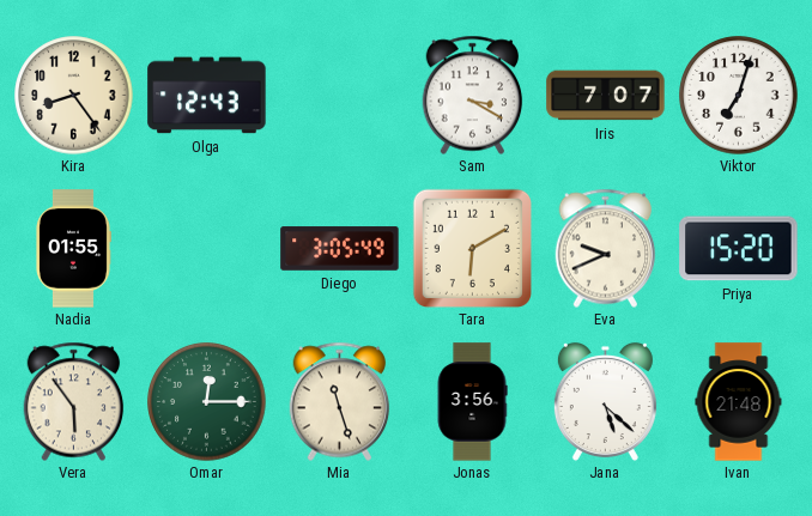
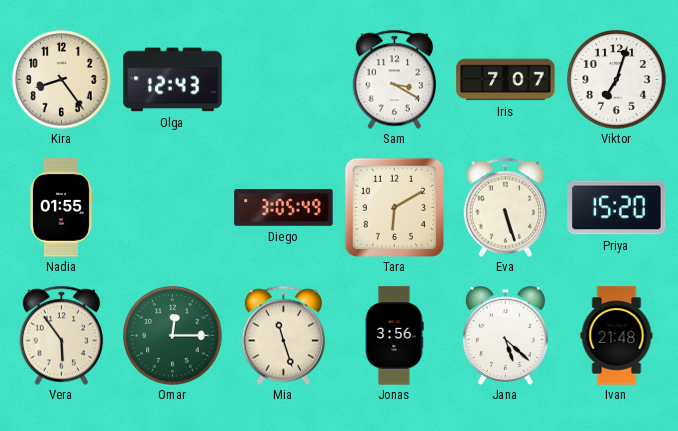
Eva: 9:41 -> 5:27 (506, 207)
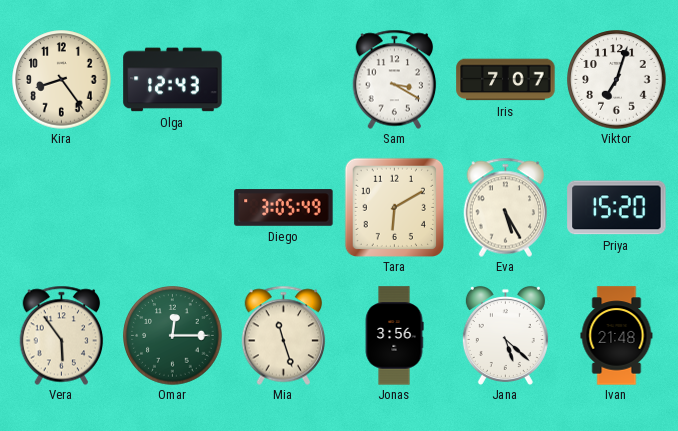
Nadia: 01:55 -> none (61, 208)
Eva: 5:27 -> 5:25 (506, 207)
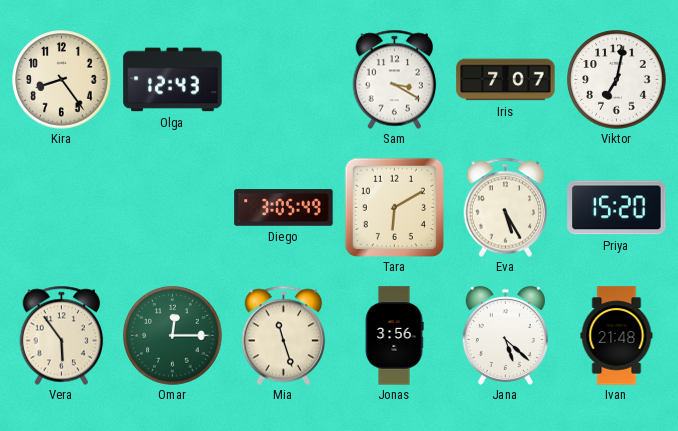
Viktor: 7:03 -> 7:02 (617, 80)
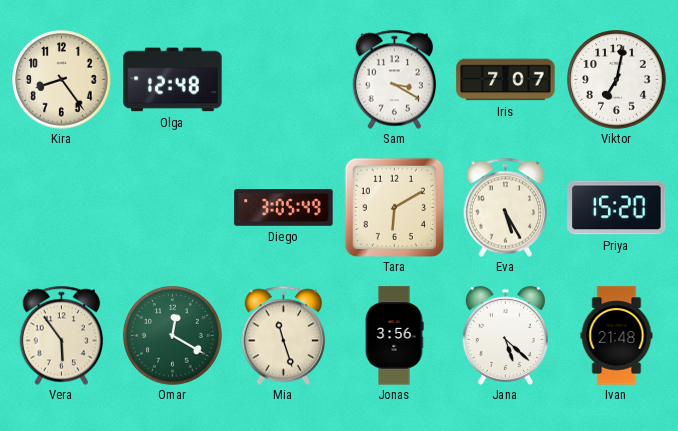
Olga: 12:43 -> 12:48 (173, 80)
Omar: 12:15 -> 12:20 (173, 336)
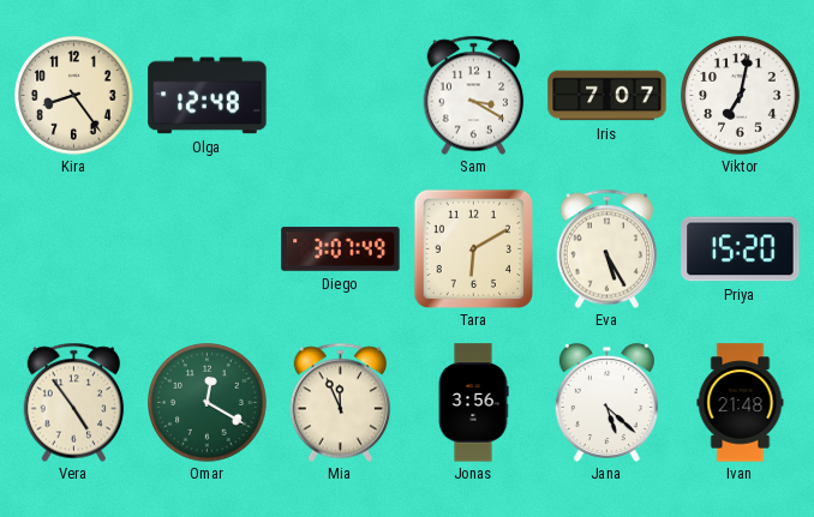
Diego: 3:05 -> 3:07 (341, 250)
Vera: 5:54 -> 4:54 (74, 402)
Mia: 11:27 -> 11:56 (341, 402)
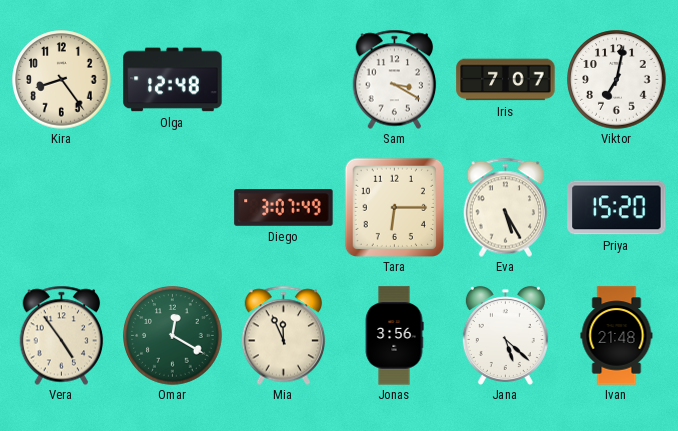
Tara: 6:10 -> 6:15 (394, 207)
